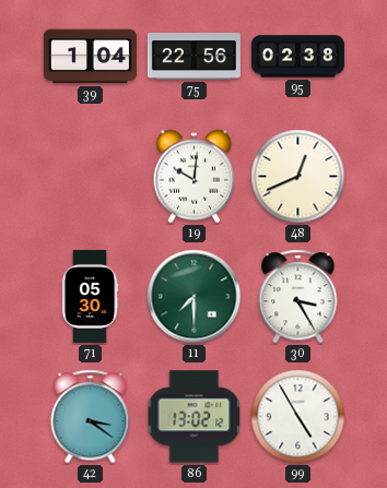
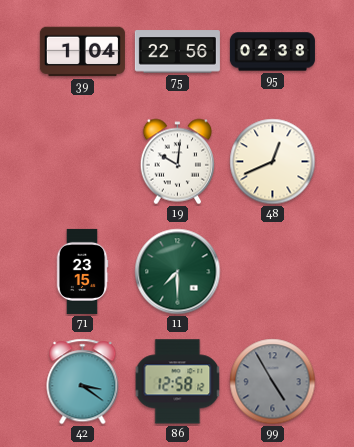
71: 05:30 -> 23:15 (82, 271)
30: 3:25 -> none (298, 297)
86: 13:02 -> 12:58 (178, 382)
99 dial: white -> grey (273, 382)
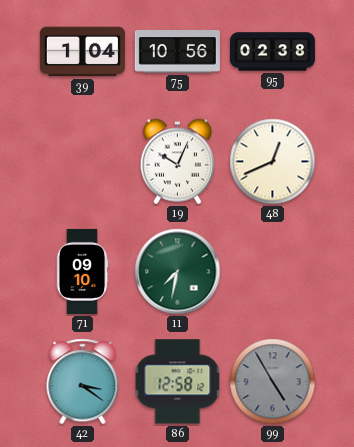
75: 22:56 -> 10:56 (177, 52)
19: 10:01 -> 10:04 (178, 162)
71: 23:15 -> 09:10 (82, 271)
11: 7:30 -> 7:32 (178, 272)
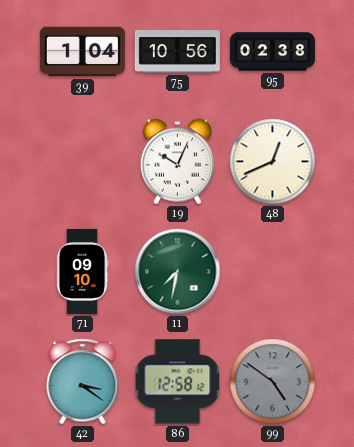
99: 4:55 -> 4:51 (273, 382)
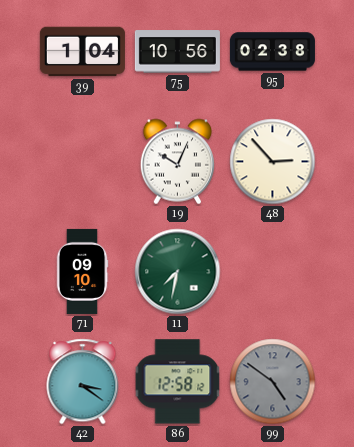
48: 12:41 -> 2:53 (273, 162)
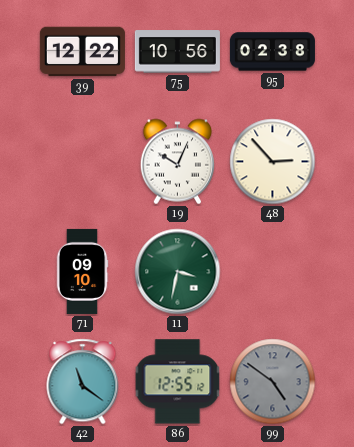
39: 1:04 -> 12:22 (82, 52)
11: 7:32 -> 3:32 (178, 272)
42: 3:21 -> 11:21 (83, 382)
86: 12:58 -> 12:55 (178, 382)
